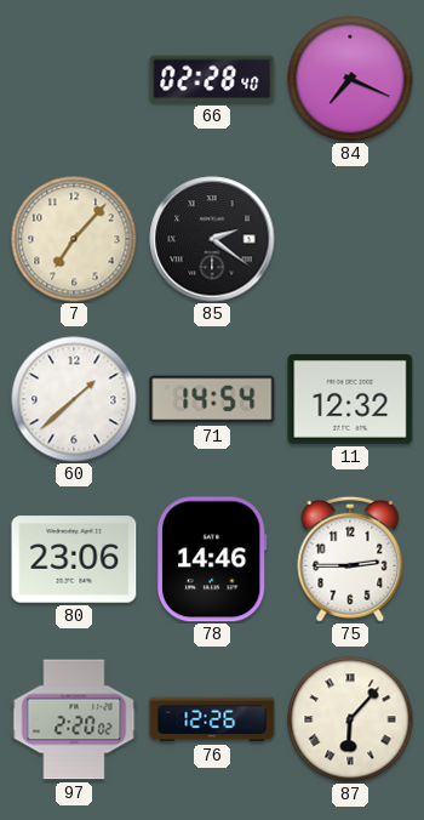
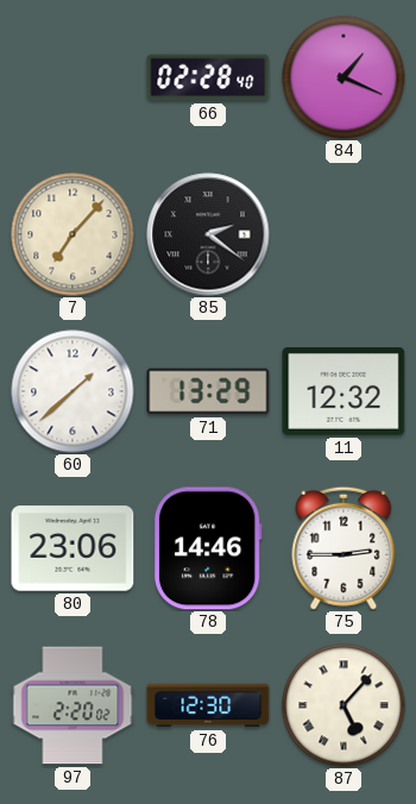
84: 7:19 -> 1:19 (343, 77)
71: 14:54 -> 13:29 (208, 391)
76: 12:26 -> 12:30 (208, 705)
87: 6:07 -> 5:07 (343, 705)
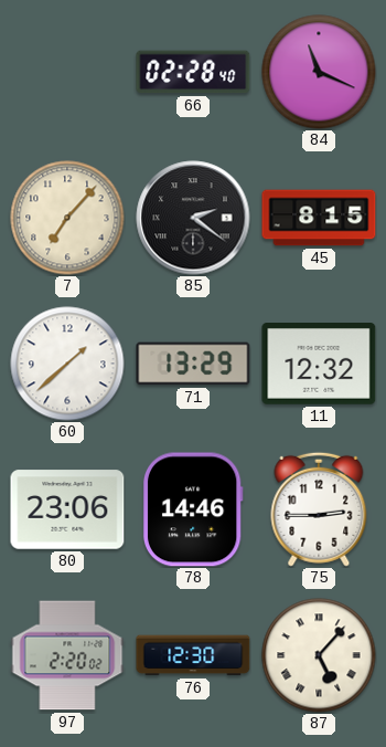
84: 1:19 -> 11:19 (319, 72)
45: none -> 8:15 (319, 218)
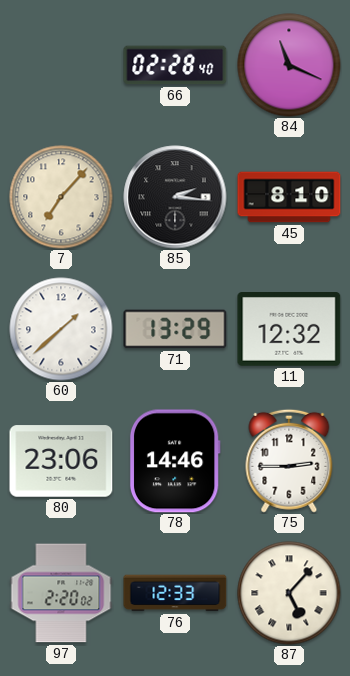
85: 2:21 -> 2:16 (175, 197)
45: 8:15 -> 8:10 (289, 197)
76: 12:30 -> 12:33 (175, 593)
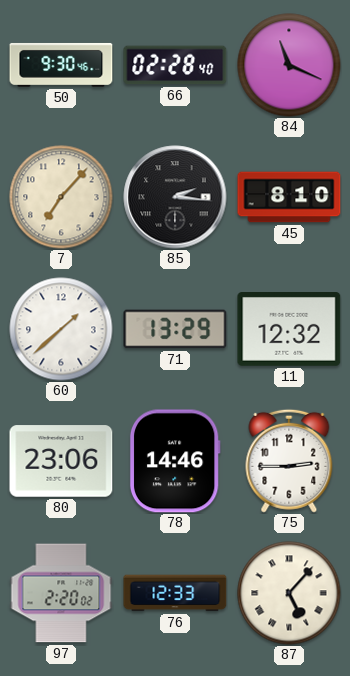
50: none -> 9:30 (61, 65)
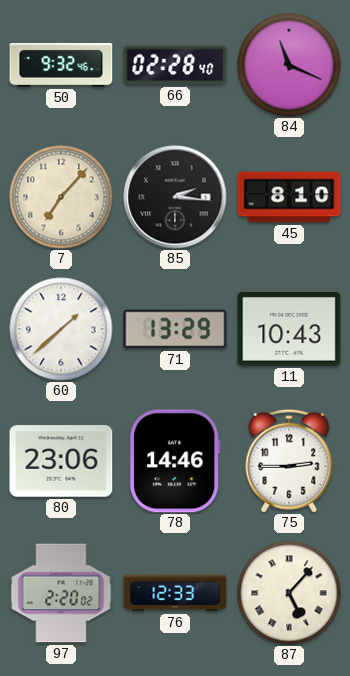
50: 9:30 -> 9:32 (61, 65)
11: 12:32 -> 10:43 (289, 330)
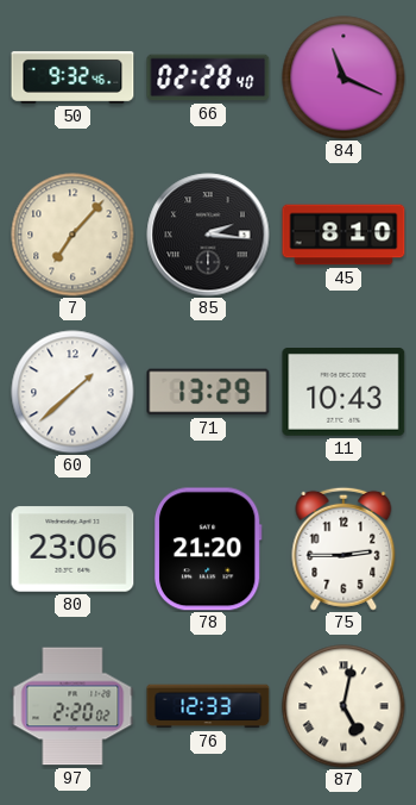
78: 14:46 -> 21:20 (208, 549)
87: 5:07 -> 5:02 (343, 706)
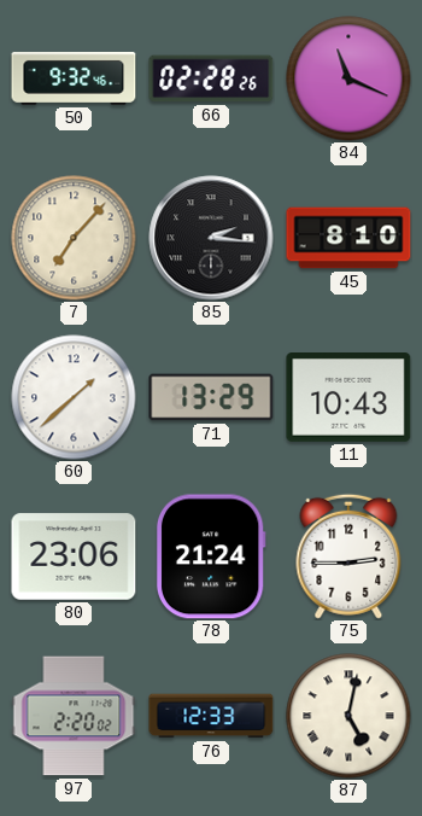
66: 02:28:40 -> 02:28:26 (211, 78)
78: 21:20 -> 21:24 (211, 556)
